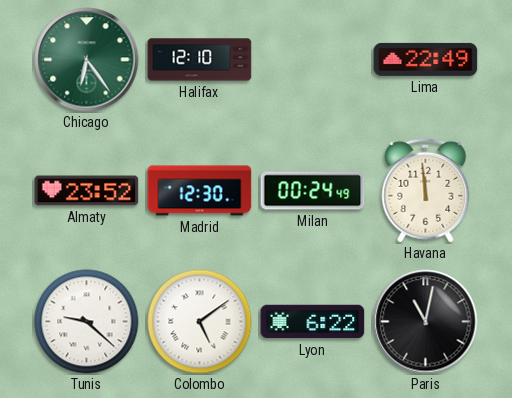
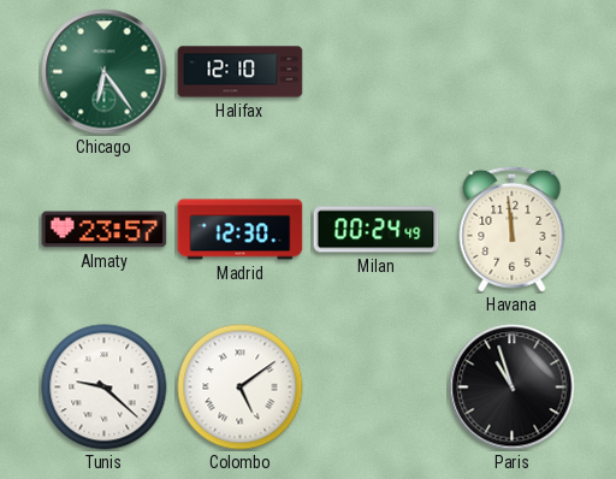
Lima: 22:49 -> none (426, 59)
Almaty: 23:52 -> 23:57 (105, 230)
Lyon: 6:22 -> none (313, 322)
Paris: 11:02 -> 10:57 (513, 388)
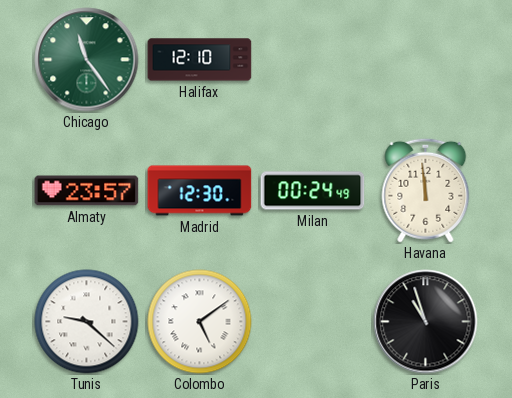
Chicago: 6:24 -> 11:24 (87, 60)
